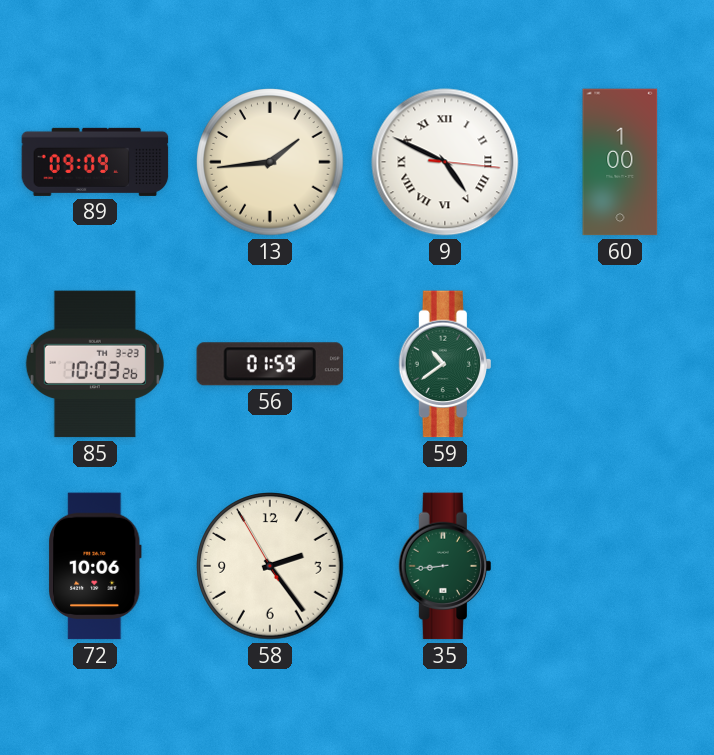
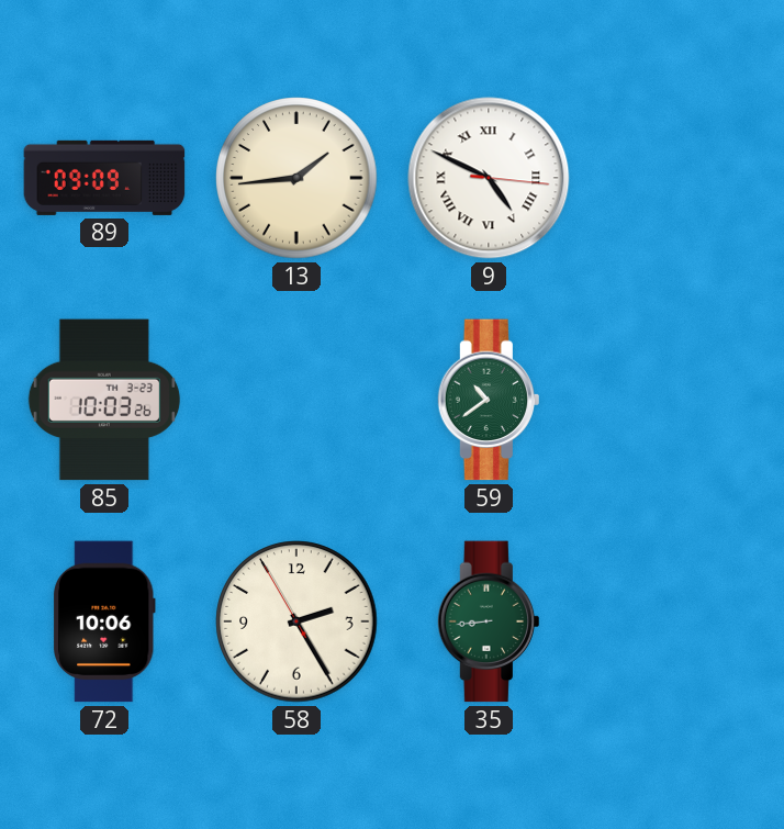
60: 1:00 -> none (620, 162)
56: 01:59 -> none (270, 364)
58: 2:23 -> 2:24 (296, 621)
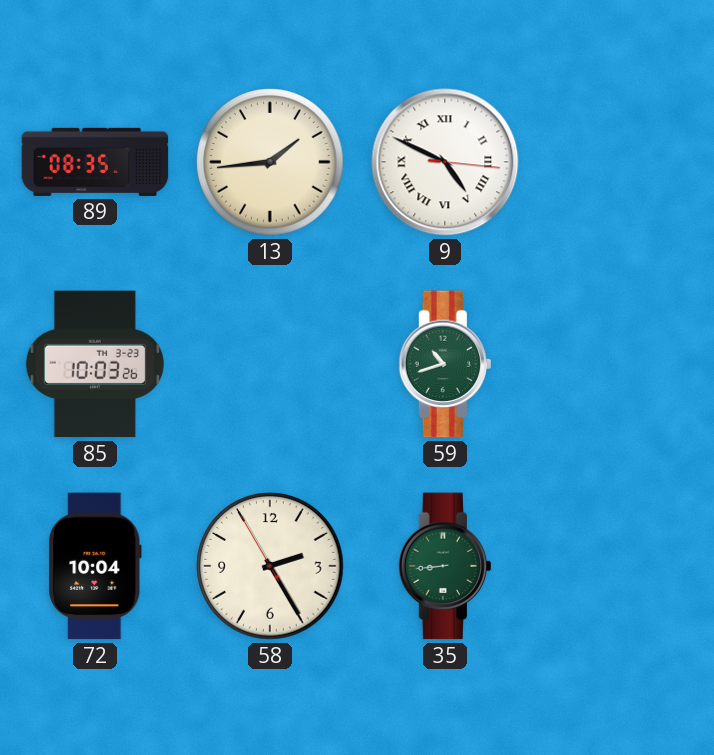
89: 09:09 -> 08:35 (95, 162)
59: 10:39 -> 10:42 (444, 364)
72: 10:06 -> 10:04 (95, 566)
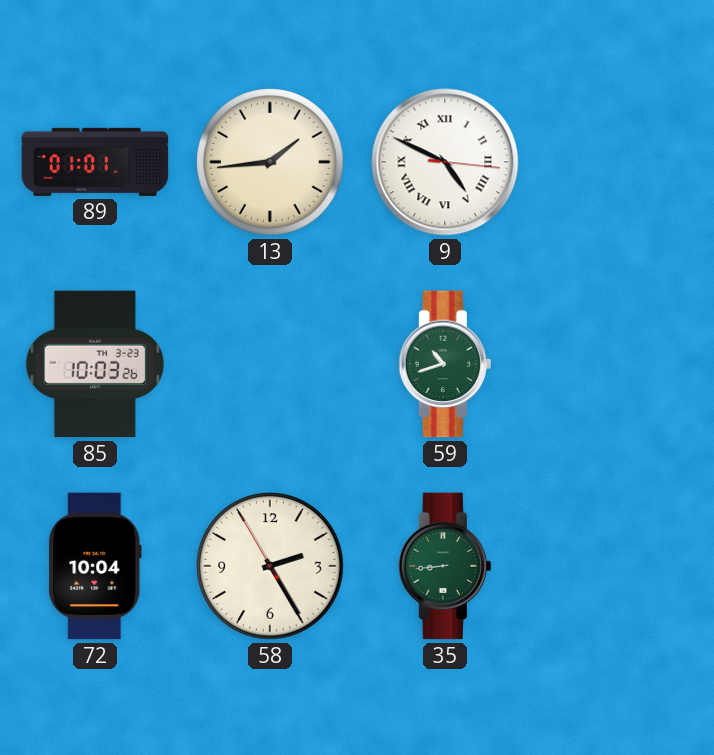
89: 08:35 -> 01:01 (95, 162)
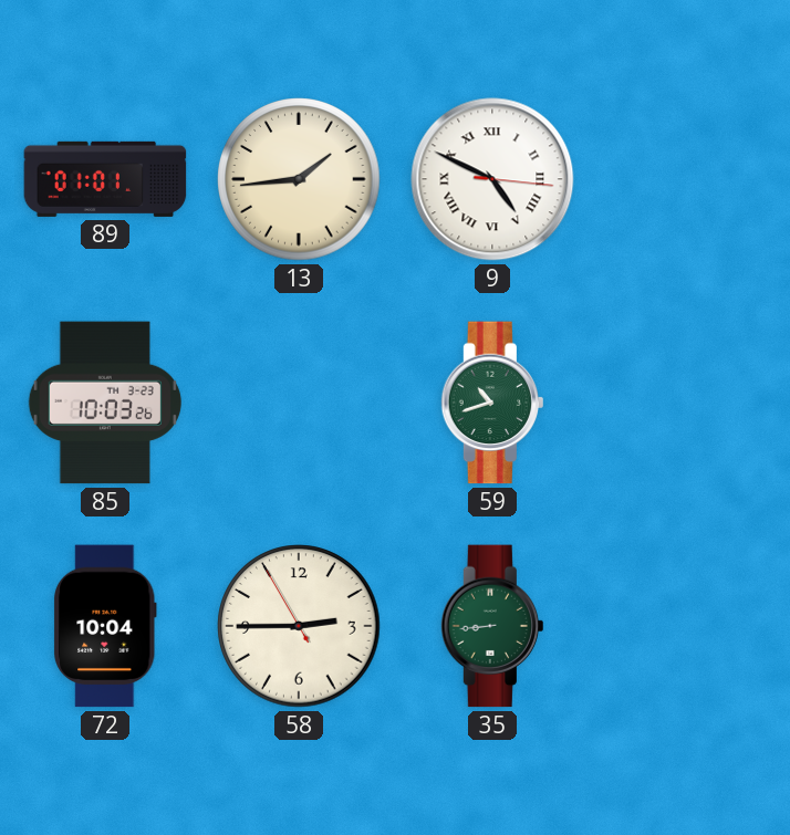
58: 2:24 -> 2:44 (299, 626)
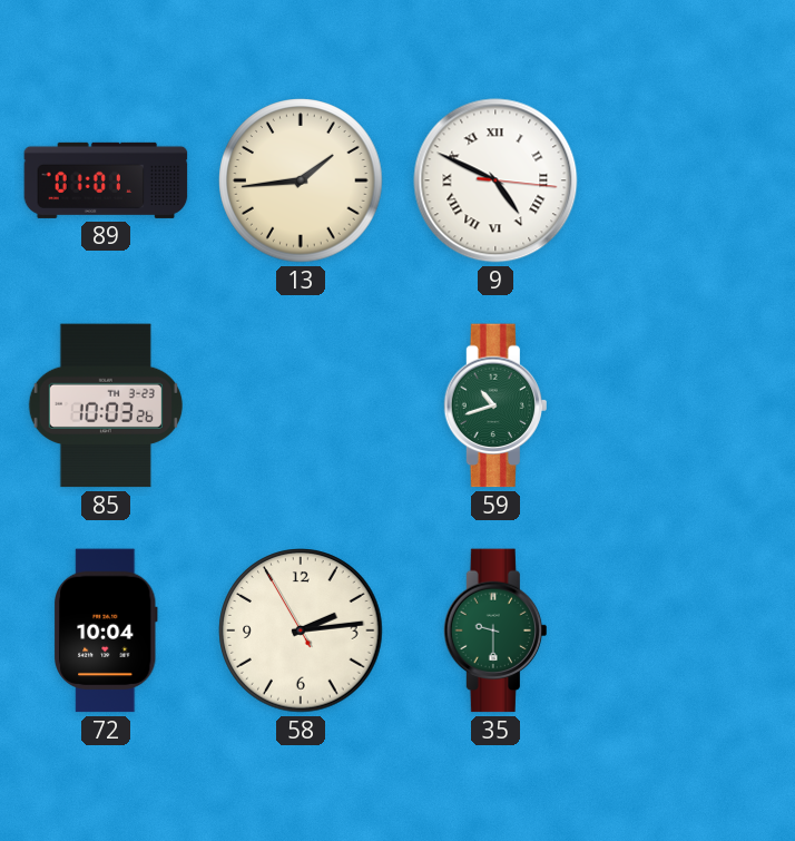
58: 2:44 -> 2:13 (301, 630)
35: 8:44 -> 9:30 (494, 630)
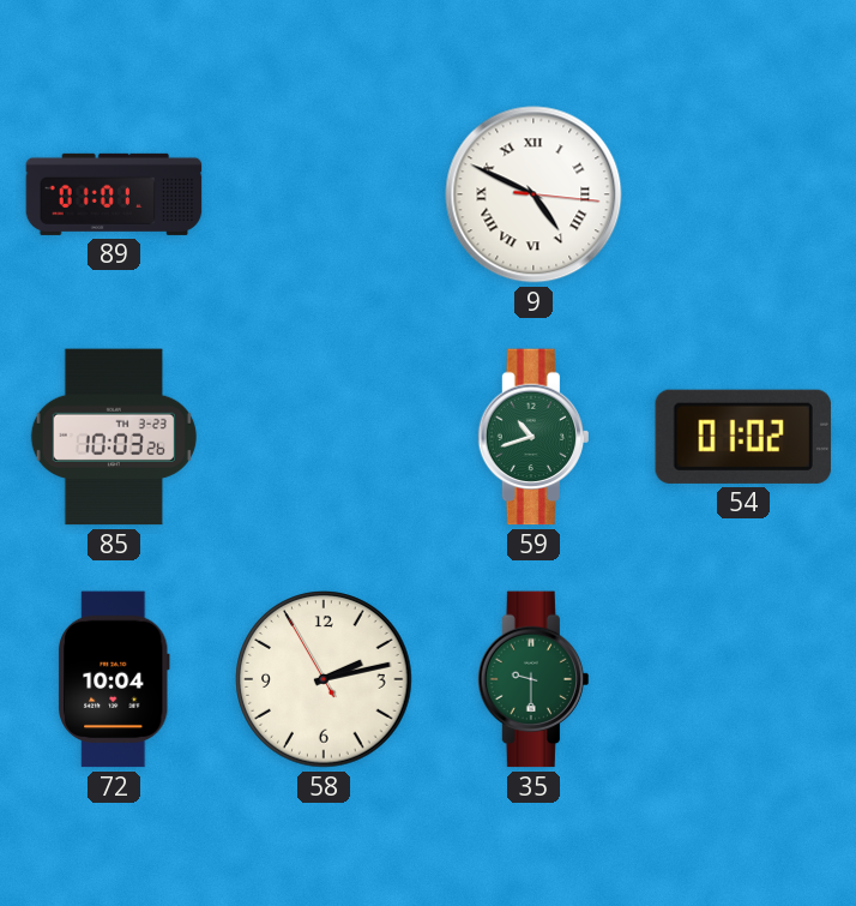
13: 1:44 -> none (301, 180)
54: none -> 01:02 (743, 437)
58: 2:13 -> 2:12 (324, 679)
